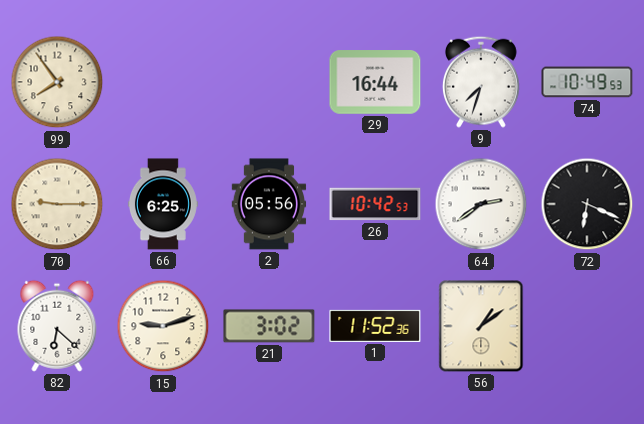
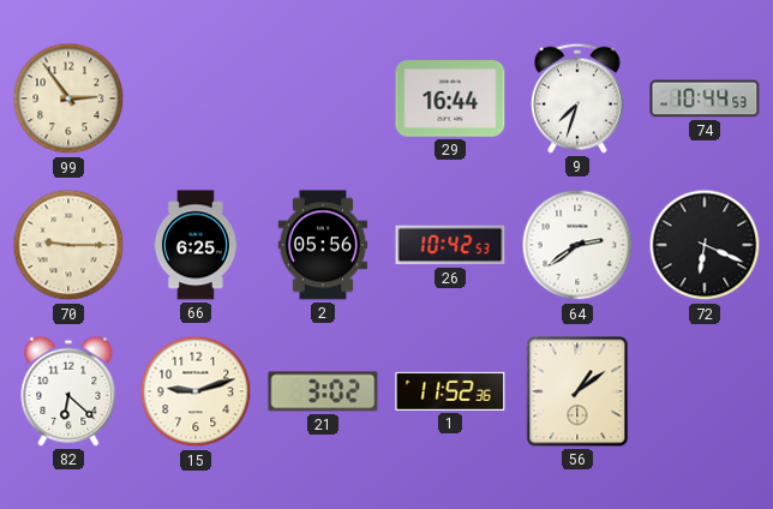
99: 7:54 -> 2:54 (68, 98)
74: 10:49 -> 10:44 (705, 98)
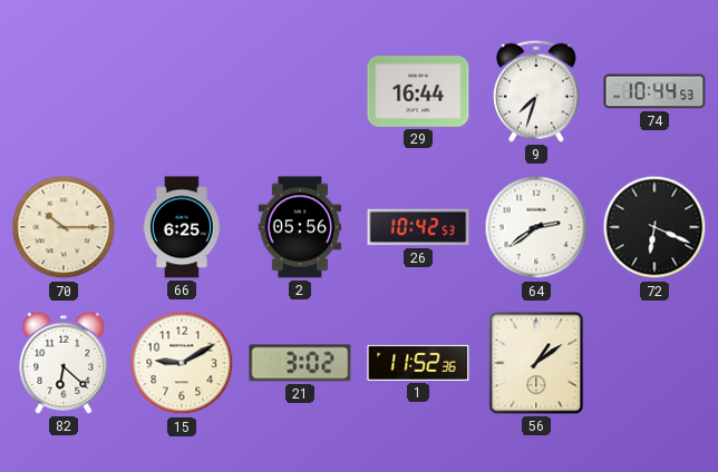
99: 2:54 -> none (68, 98)
70: 9:15 -> 10:15 (64, 227)
15: 9:12 -> 9:10 (182, 363)
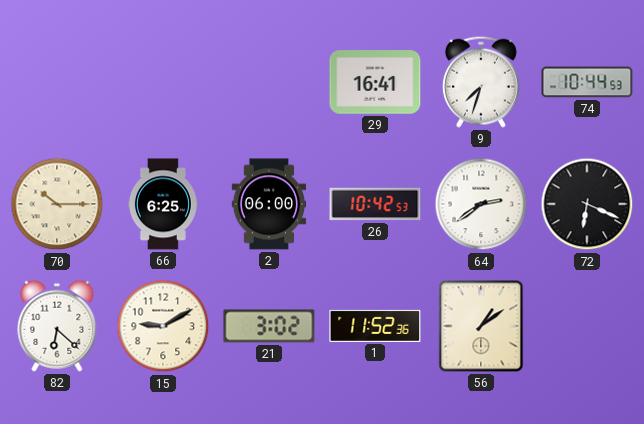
29: 16:44 -> 16:41 (375, 82)
2: 05:56 -> 06:00 (269, 204)
